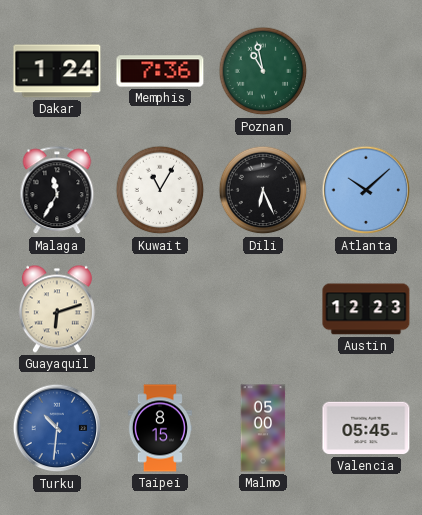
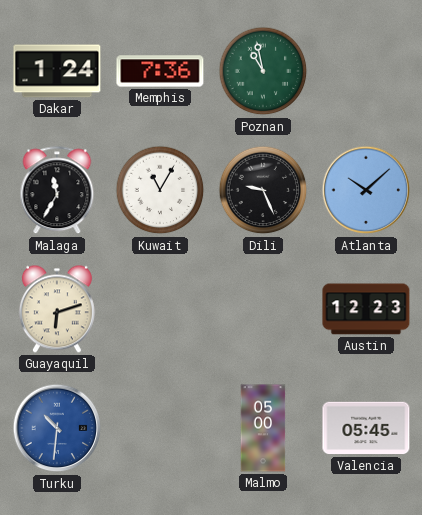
Dili: 6:26 -> 9:26 (263, 190)
Taipei: 8:15 -> none (160, 428)
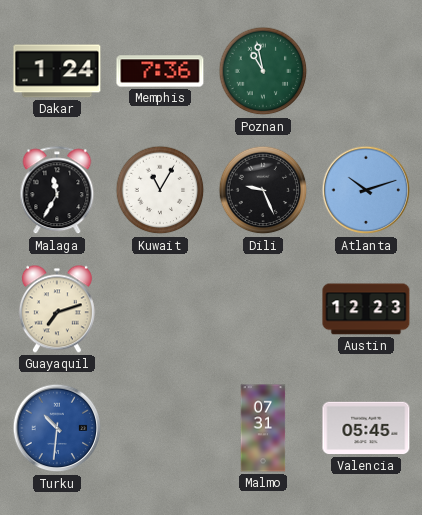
Atlanta: 10:08 -> 10:12 (366, 190)
Guayaquil: 6:12 -> 7:12 (57, 309)
Malmo: 05:00 -> 07:31 (263, 428)
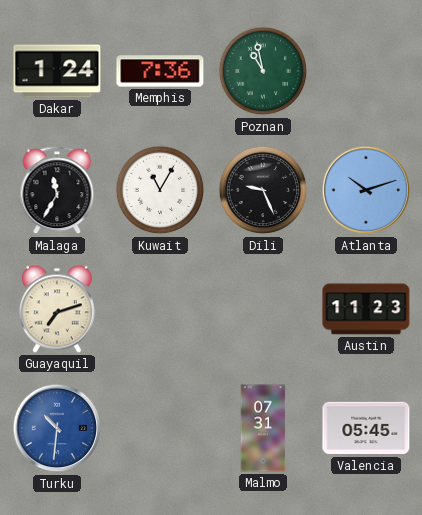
Austin: 12:23 -> 11:23 (366, 309)
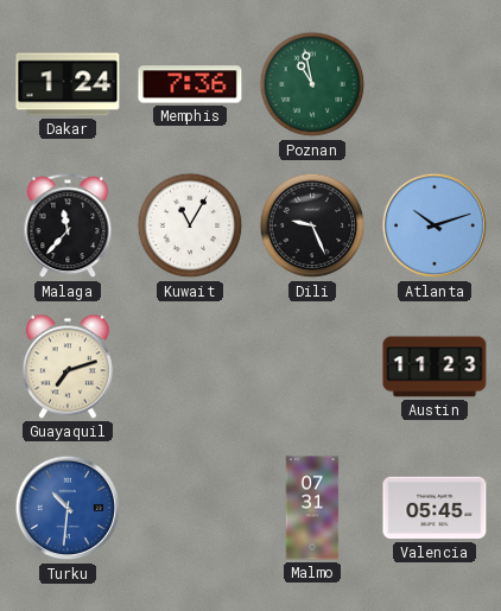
Malaga: 11:35 -> 11:37 (68, 227)
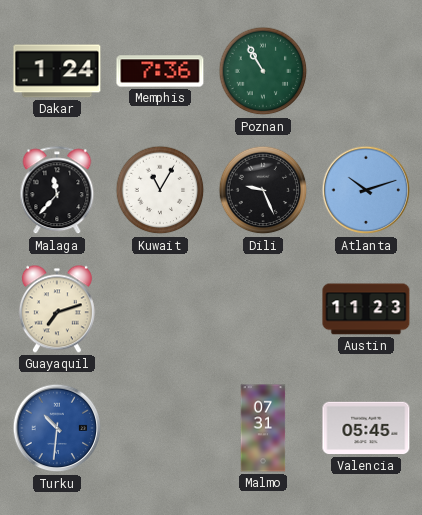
Poznan: 10:58 -> 10:55 (263, 71)
